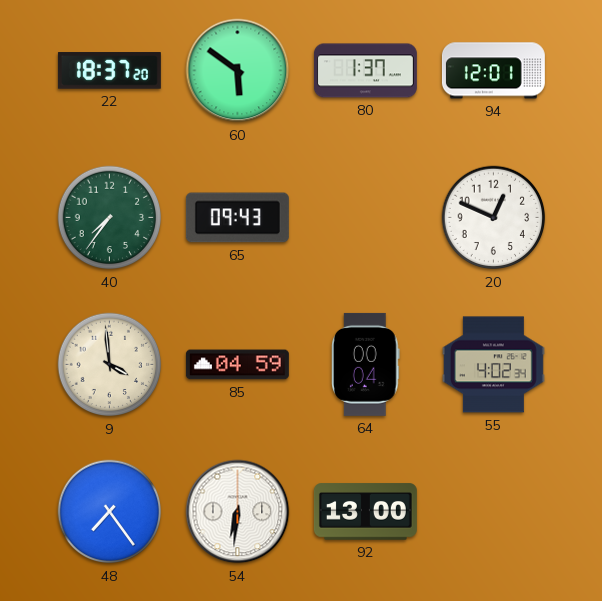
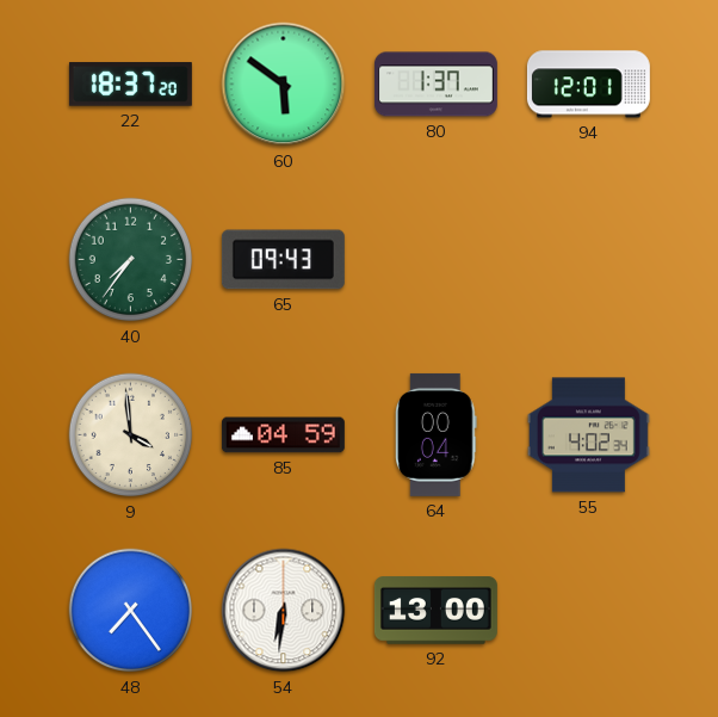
20: 12:49 -> none (494, 218)
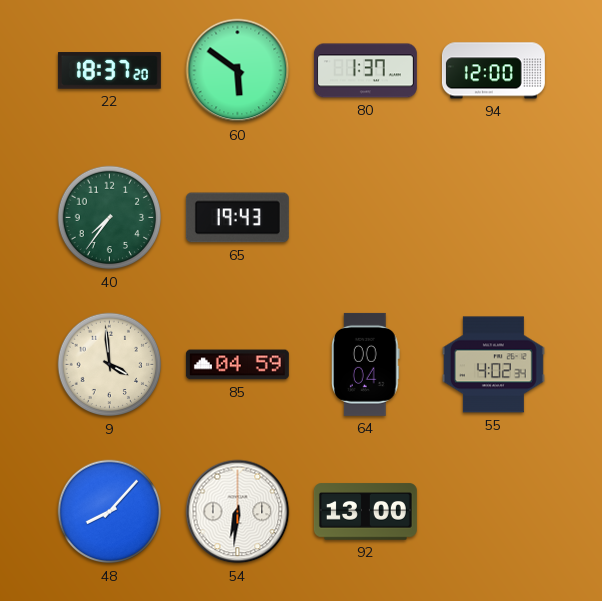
94: 12:01 -> 12:00 (493, 71)
65: 09:43 -> 19:43 (237, 218)
48: 7:24 -> 8:07 (110, 512)
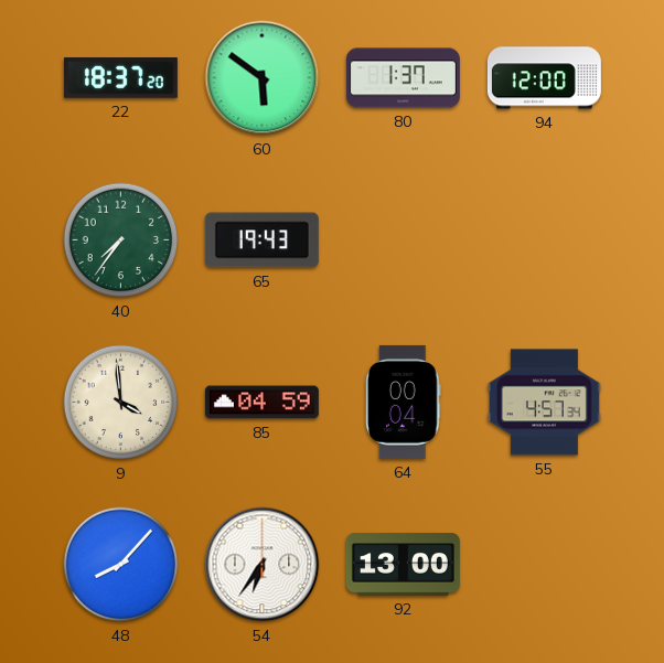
55: 4:02 -> 4:57 (544, 403)
54: 6:31 -> 6:36 (263, 565)
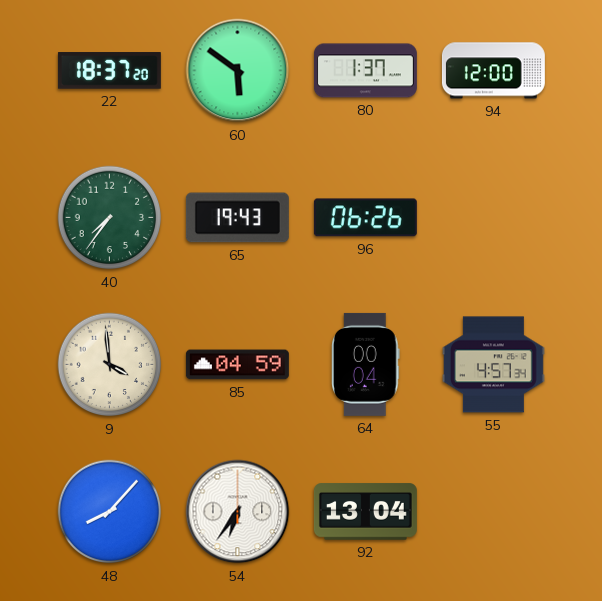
96: none -> 06:26 (365, 218)
92: 13:00 -> 13:04 (365, 512)
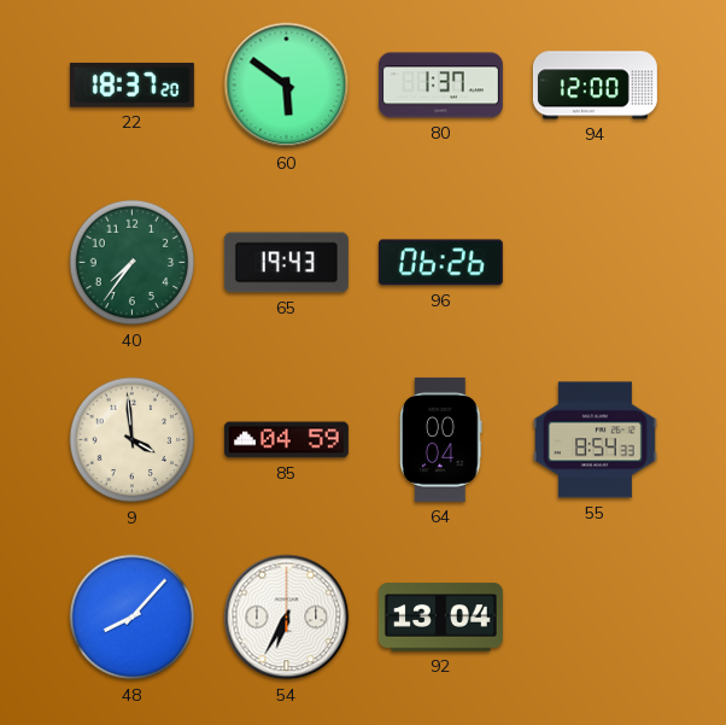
55: 4:57 -> 8:54 (595, 440)
54: 6:36 -> 6:35 (287, 618)
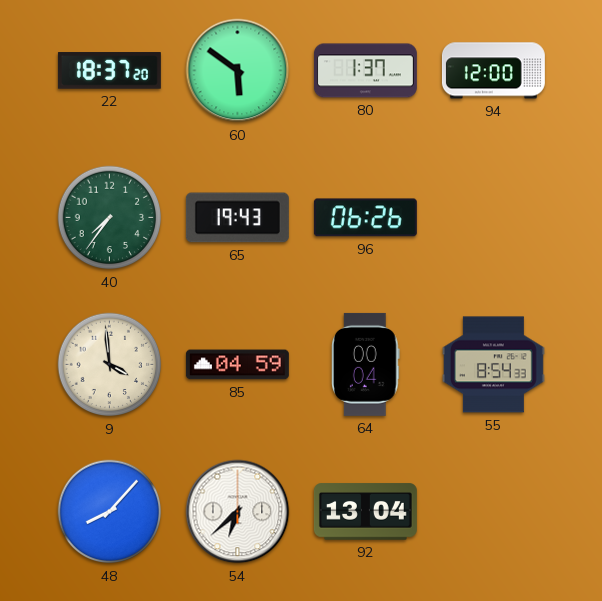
54: 6:35 -> 6:38 (238, 512)
